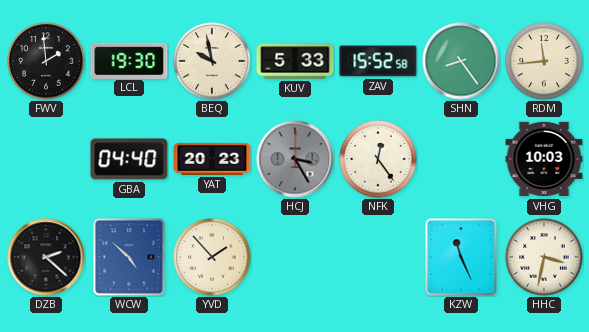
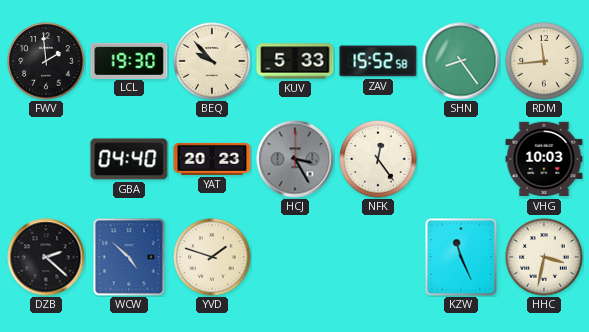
BEQ: 9:58 -> 9:53 (212, 61)
YVD: 1:53 -> 1:48 (212, 257)
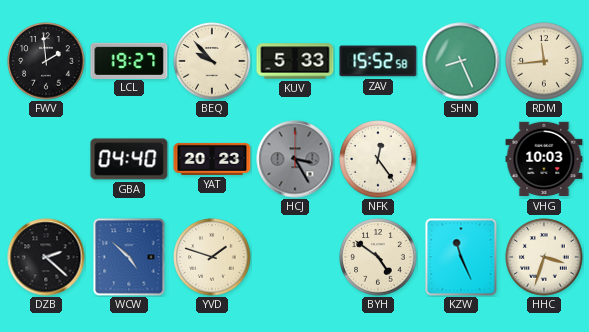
LCL: 19:30 -> 19:27 (129, 60)
SHN: 8:24 -> 8:26 (461, 61)
BYH: none -> 4:51 (378, 257)
HHC: 3:32 -> 3:33 (544, 257)
